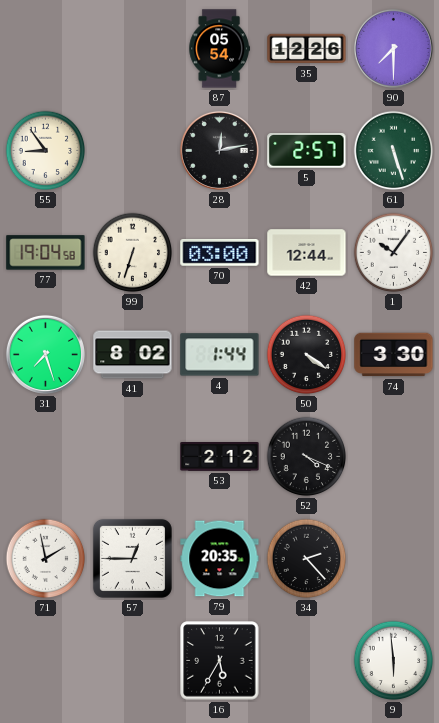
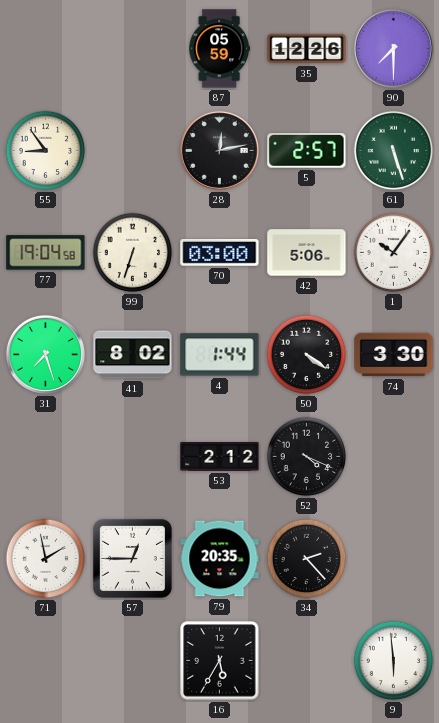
87: 05:54 -> 05:59 (219, 49)
42: 12:44 -> 5:06 (307, 253)
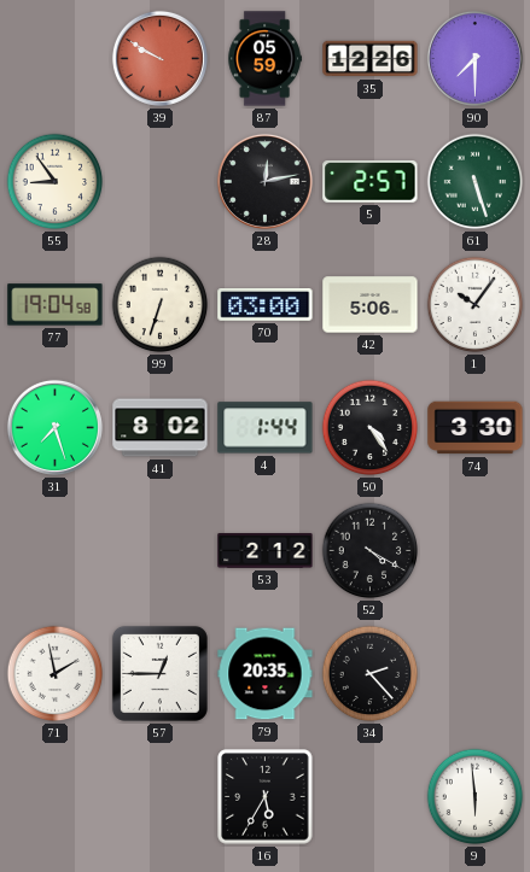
39: none -> 9:50 (159, 58)
50: 4:21 -> 4:24 (371, 428)
52: 4:19 -> 4:20 (371, 551)
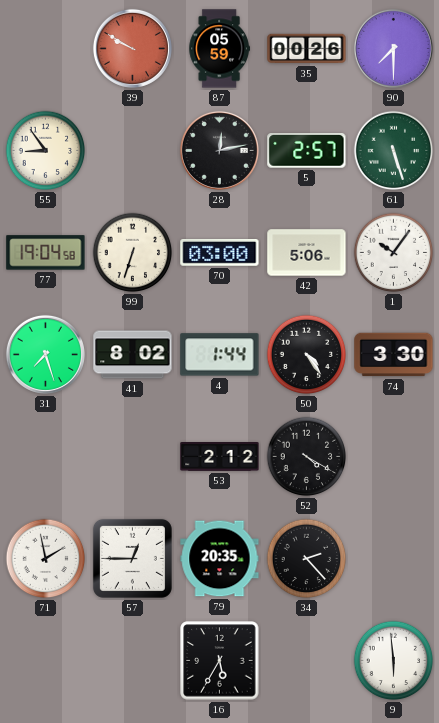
35: 12:26 -> 00:26 (307, 49)
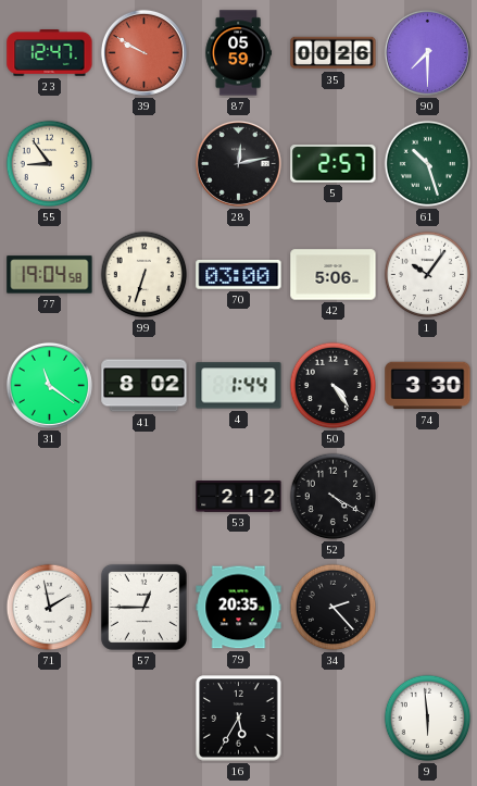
23: none -> 12:47 (50, 53)
61: 5:27 -> 10:27 (428, 164)
31: 7:27 -> 11:21 (49, 385)
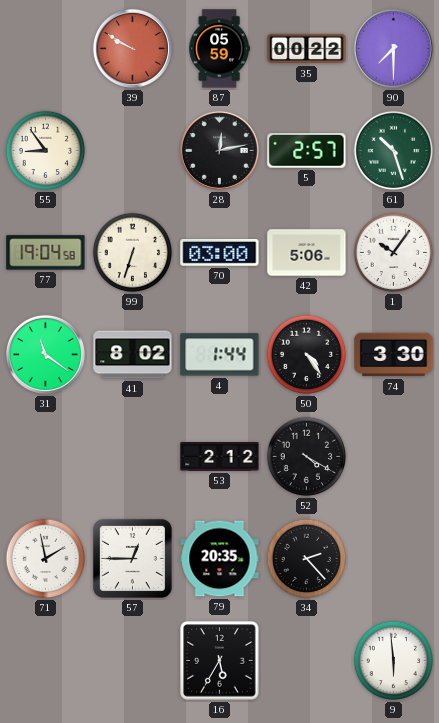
23: 12:47 -> none (50, 53)
35: 00:26 -> 00:22 (307, 49)
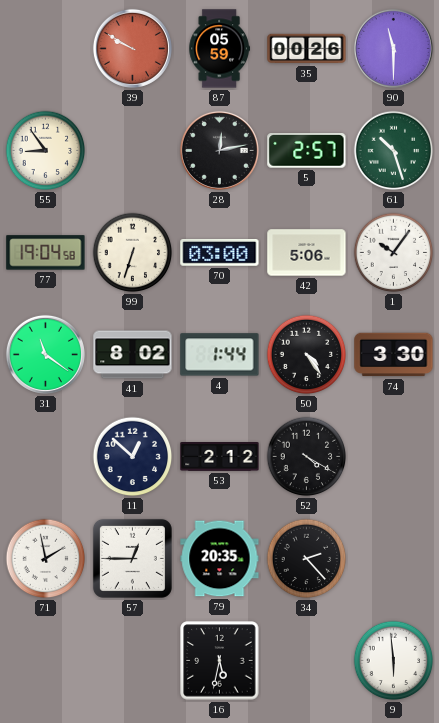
35: 00:22 -> 00:26 (307, 49)
90: 7:30 -> 11:30 (393, 48)
11: none -> 12:52 (133, 457)
16: 5:35 -> 5:32 (220, 661)
